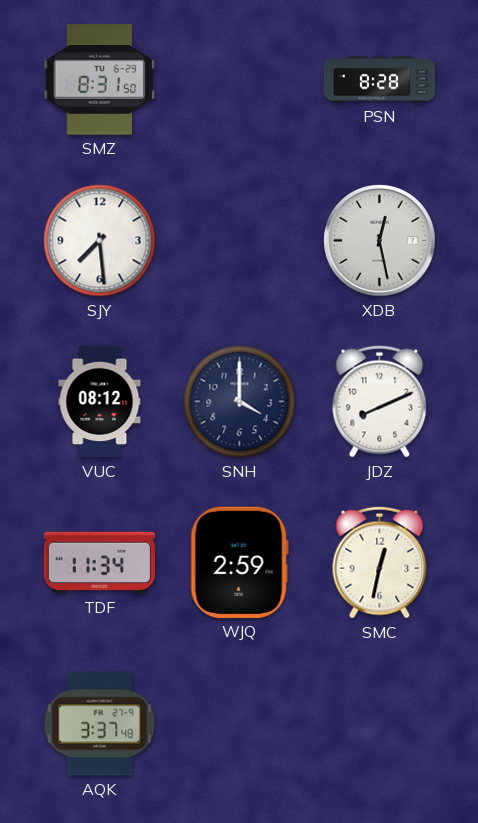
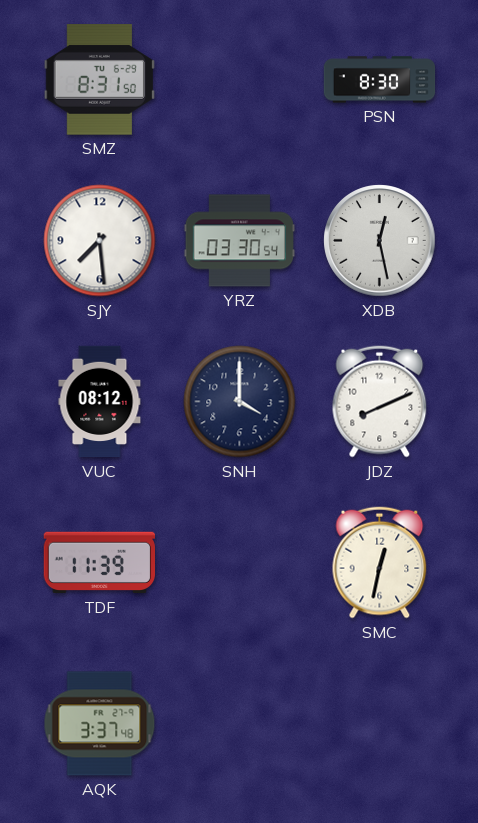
PSN: 8:28 -> 8:30 (380, 80)
YRZ: none -> 03:30 (239, 241)
TDF: 11:34 -> 11:39 (99, 563)
WJQ: 2:59 -> none (239, 562)
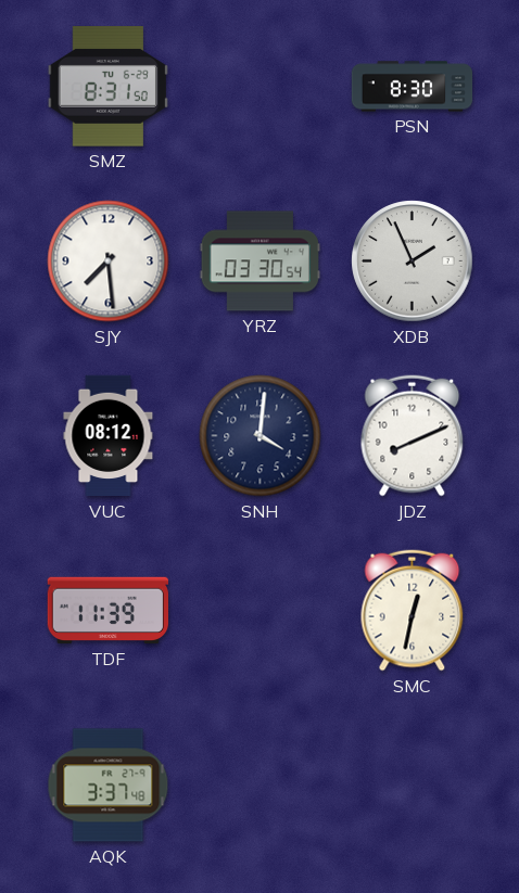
XDB: 12:28 -> 1:56 (413, 261)
SNH: 4:00 -> 4:01 (261, 436)
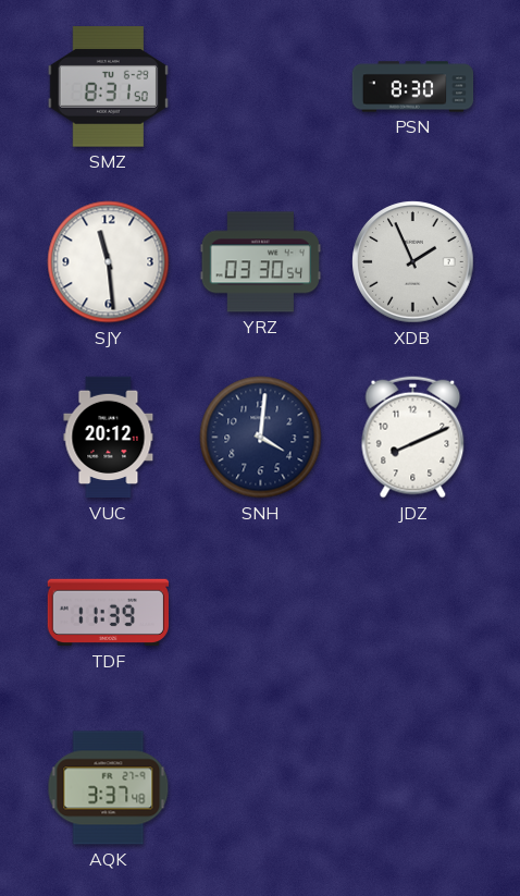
SJY: 7:29 -> 11:29 (109, 262)
VUC: 08:12 -> 20:12 (109, 438)
SMC: 12:32 -> none (413, 611)
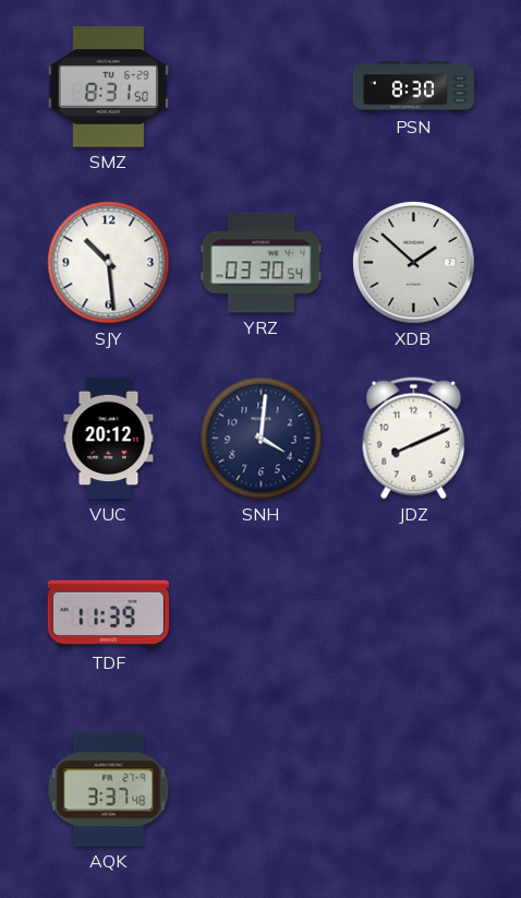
SJY: 11:29 -> 10:29 (109, 263)
XDB: 1:56 -> 1:52 (414, 263)
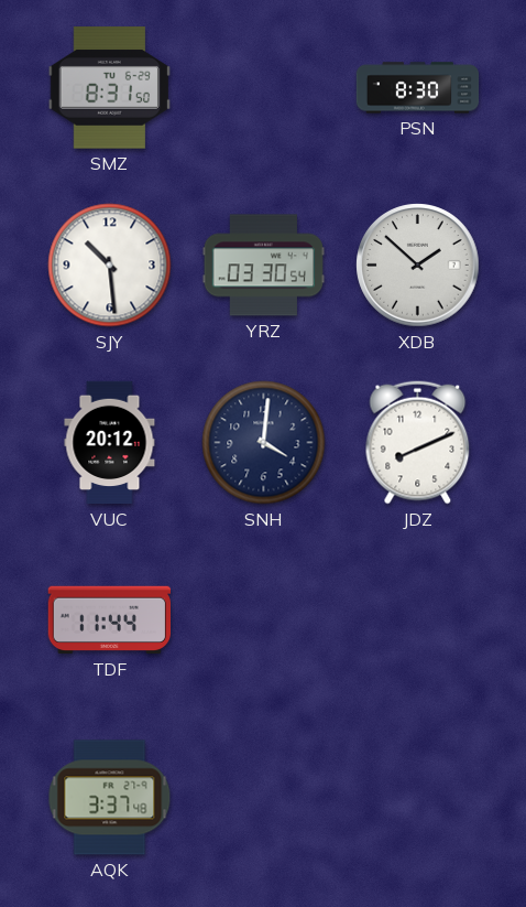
TDF: 11:39 -> 11:44 (109, 620)
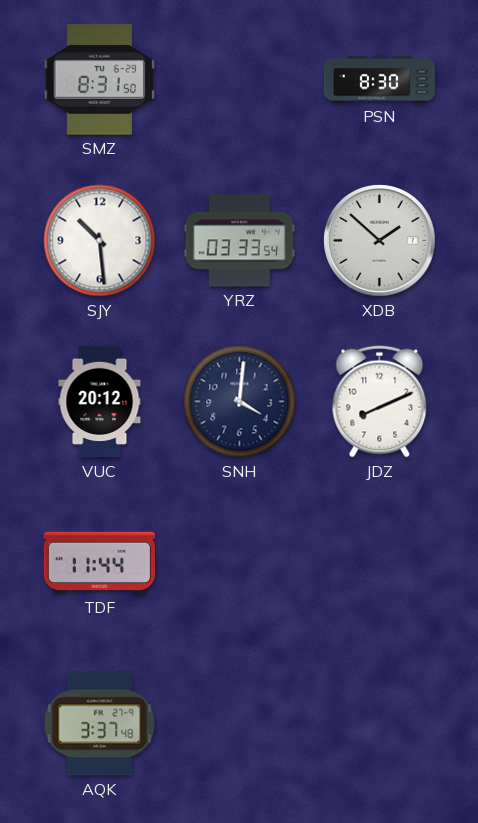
YRZ: 03:30 -> 03:33 (239, 241)
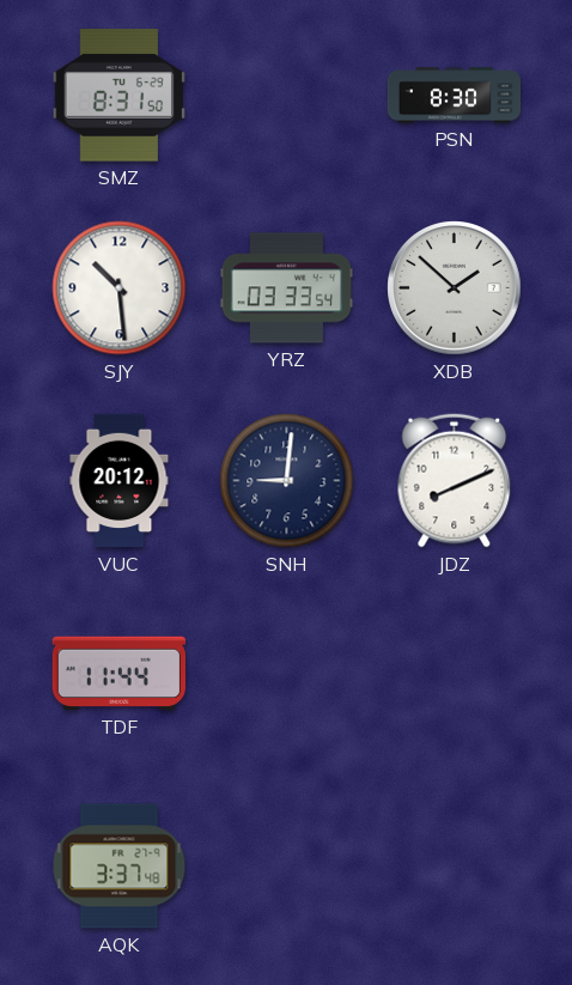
SNH: 4:01 -> 9:01 (287, 481)
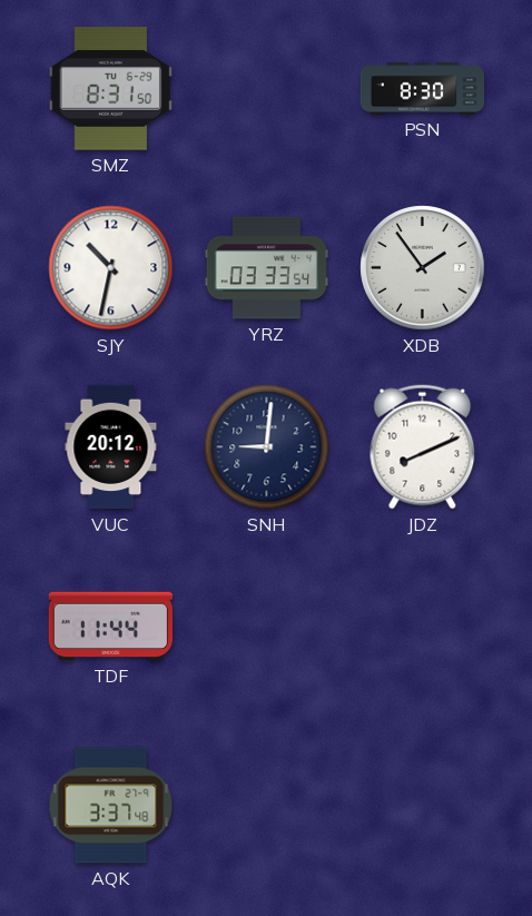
SJY: 10:29 -> 10:32 (111, 268)
XDB: 1:52 -> 1:54 (423, 268)
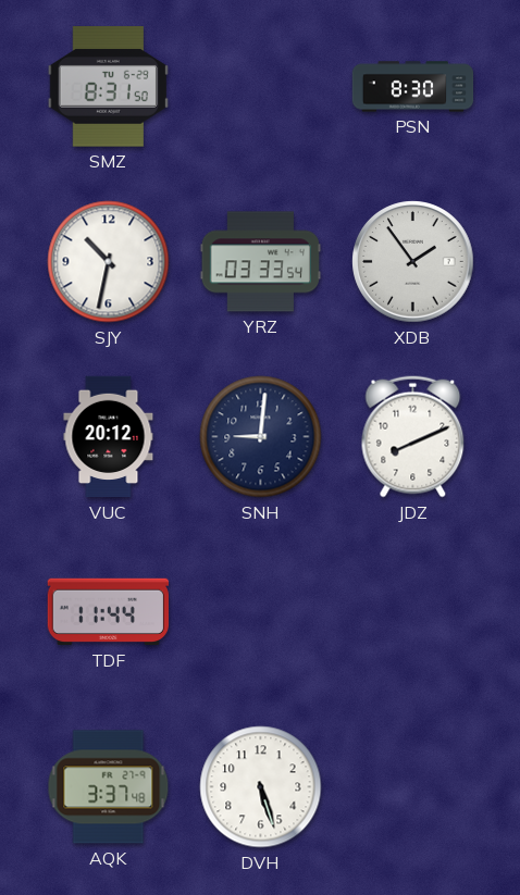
DVH: none -> 5:27 (261, 787)
